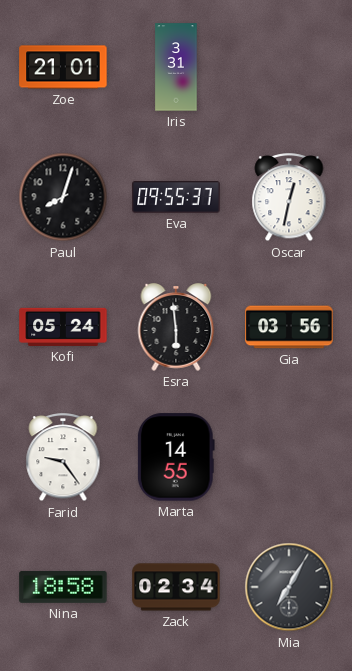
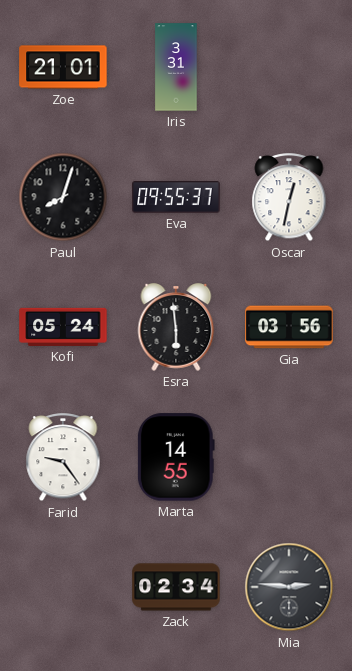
Nina: 18:58 -> none (63, 588)
Mia: 7:05 -> 2:46 (289, 587)
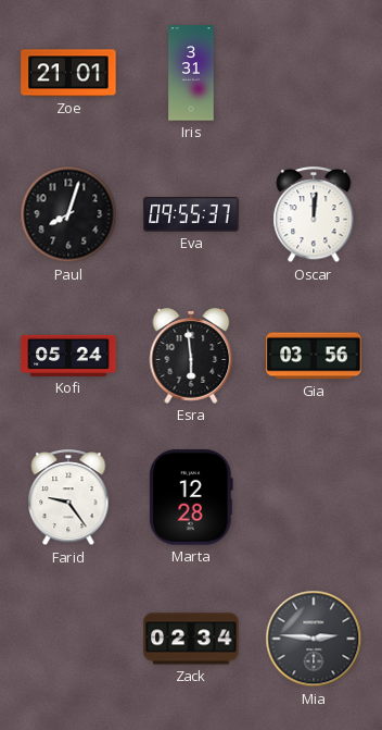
Oscar: 12:32 -> 12:01 (314, 215)
Marta: 14:55 -> 12:28 (191, 497)
